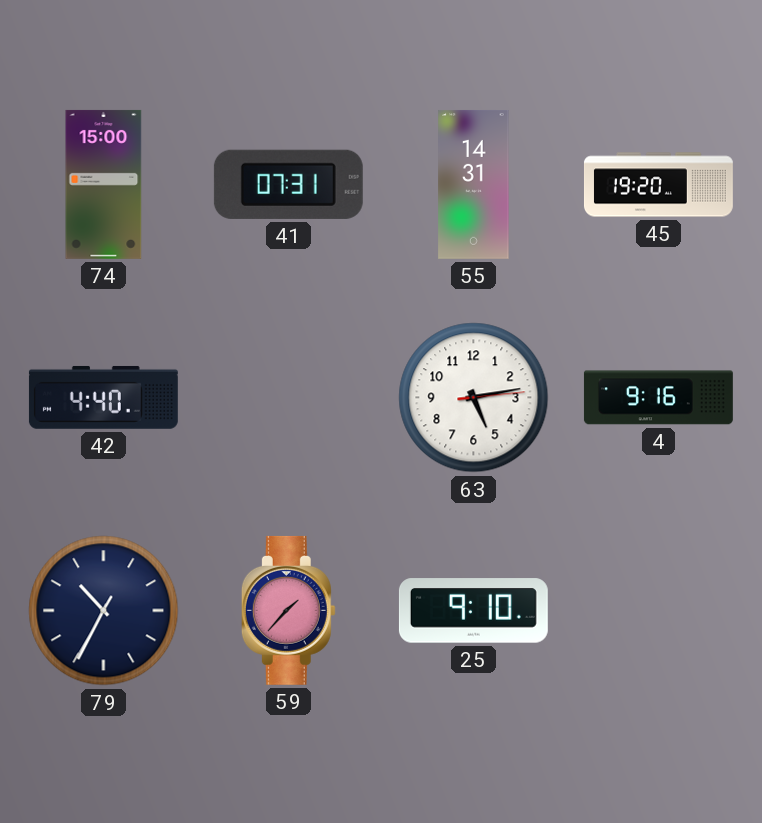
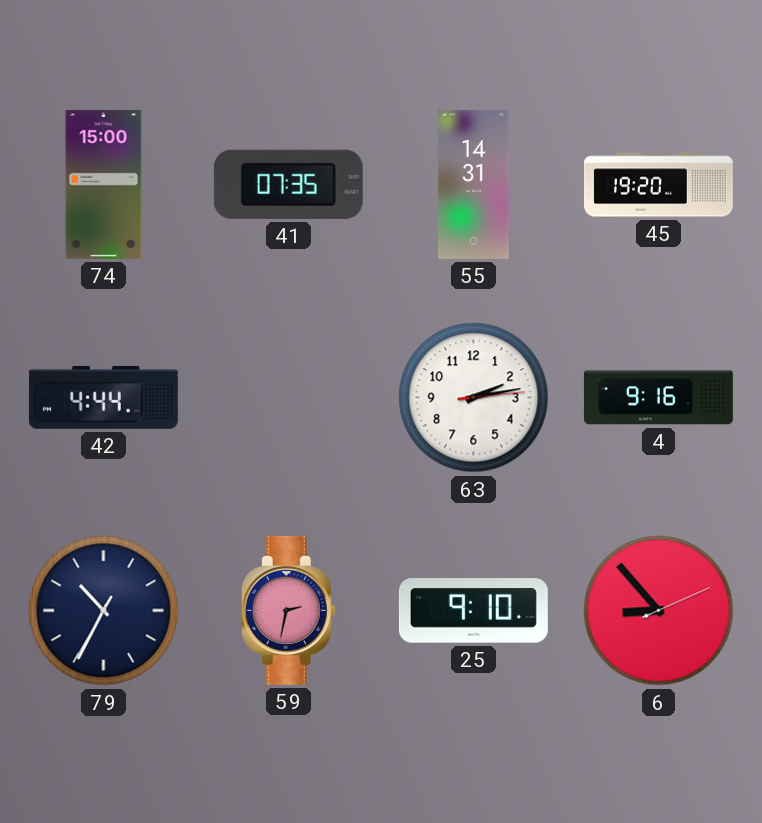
41: 07:31 -> 07:35 (288, 184)
42: 4:40 -> 4:44 (103, 397)
63: 5:13 -> 2:13 (474, 398)
59: 1:37 -> 2:32 (288, 610)
6: none -> 8:53 (659, 611)
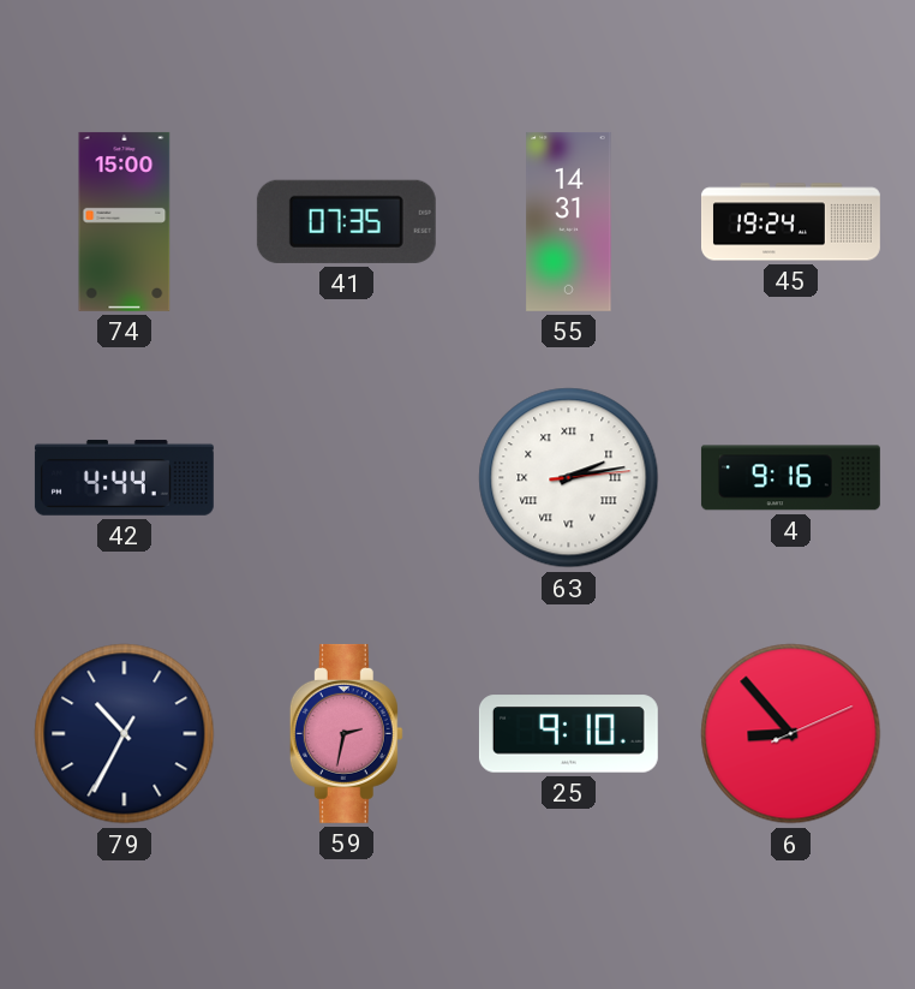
45: 19:20 -> 19:24 (790, 222)
63 numerals: Arabic -> Roman (569, 478)
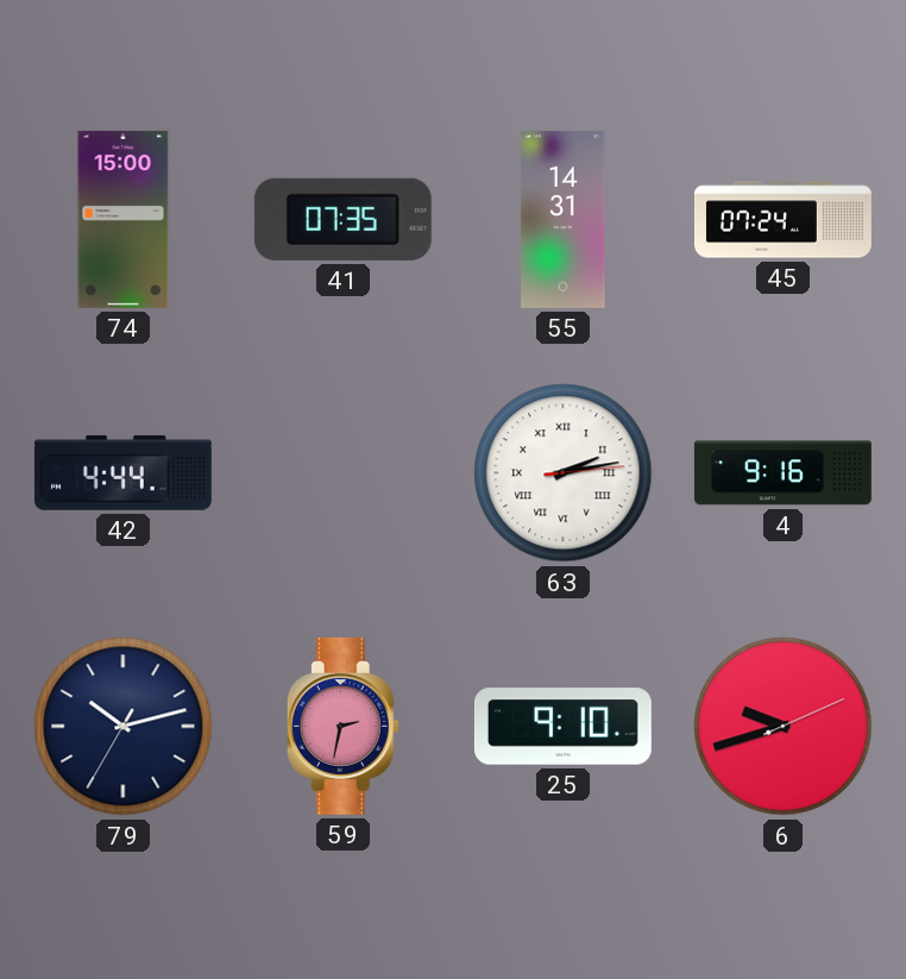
45: 19:24 -> 07:24 (782, 220)
79: 10:34 -> 10:12 (124, 727)
6: 8:53 -> 9:42 (784, 727)
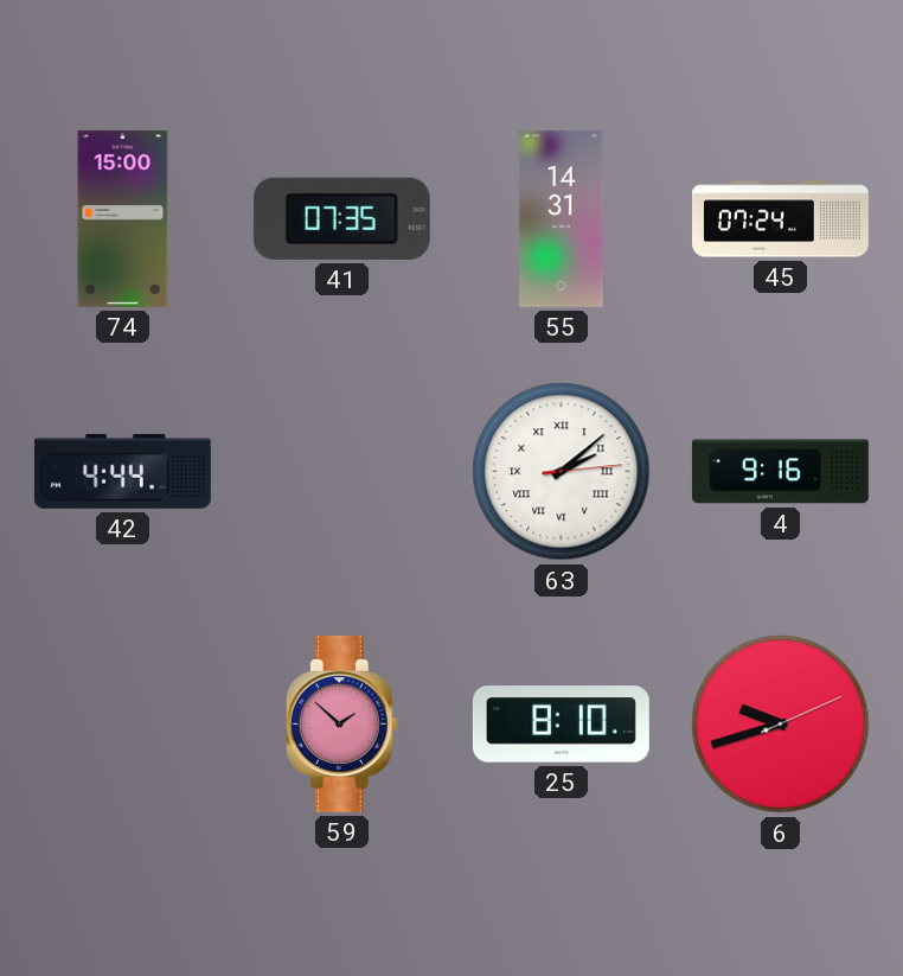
63: 2:13 -> 2:08 (562, 472)
79: 10:12 -> none (124, 727)
59: 2:32 -> 1:52 (341, 723)
25: 9:10 -> 8:10 (561, 725)
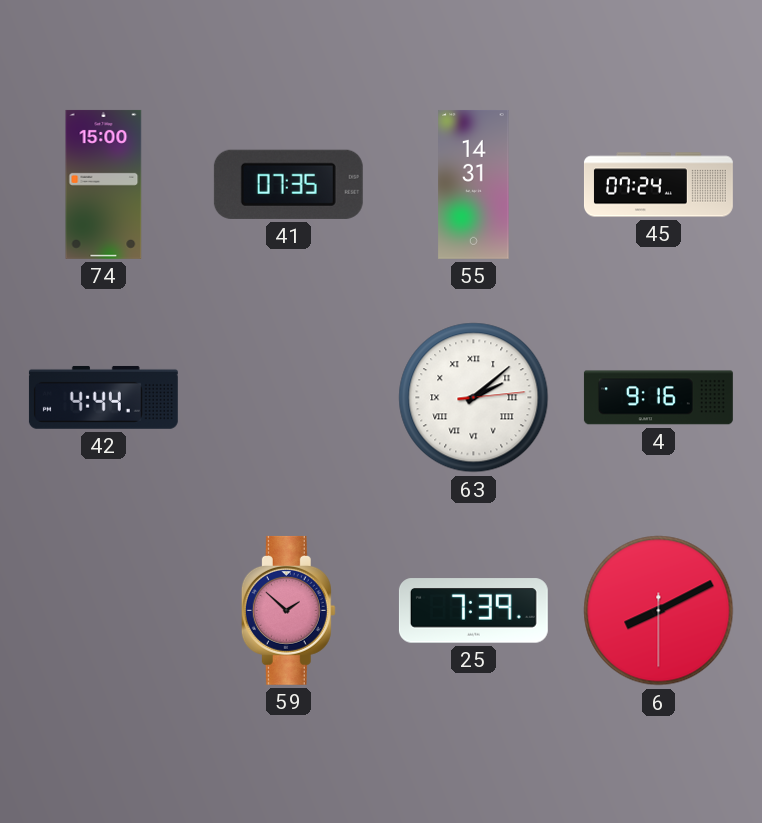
25: 8:10 -> 7:39 (473, 611)
6: 9:42 -> 8:10 (659, 611)
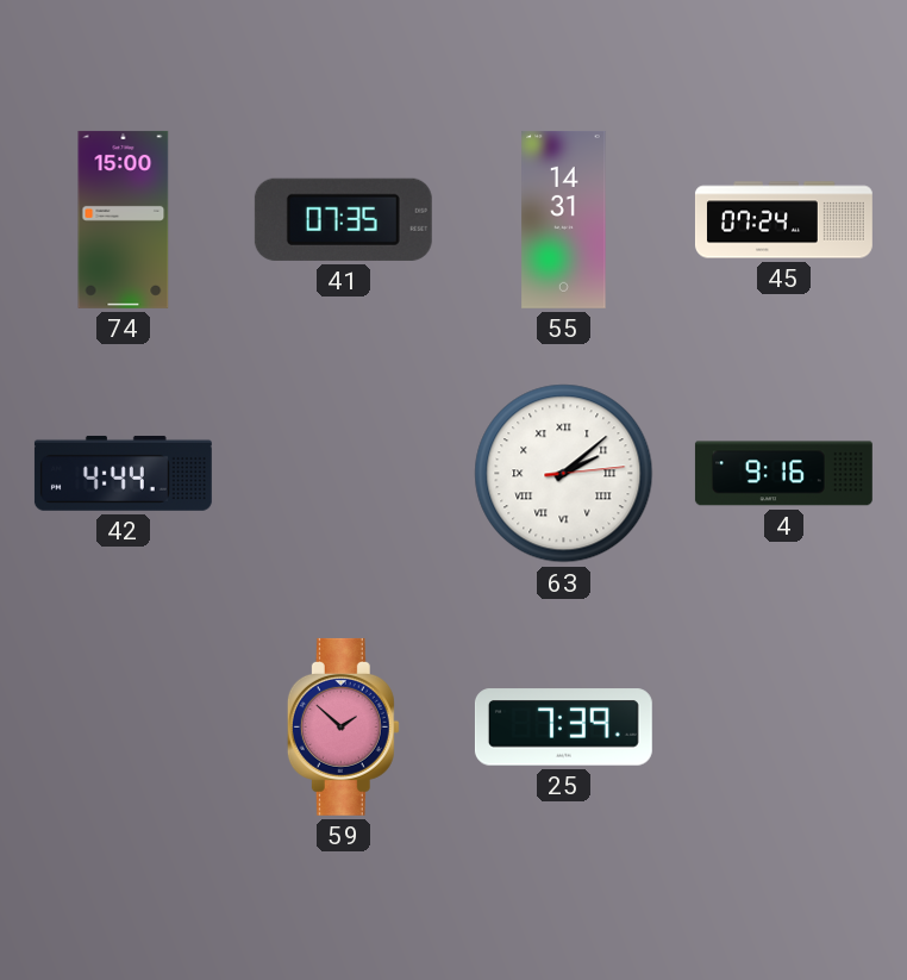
6: 8:10 -> none (659, 611)
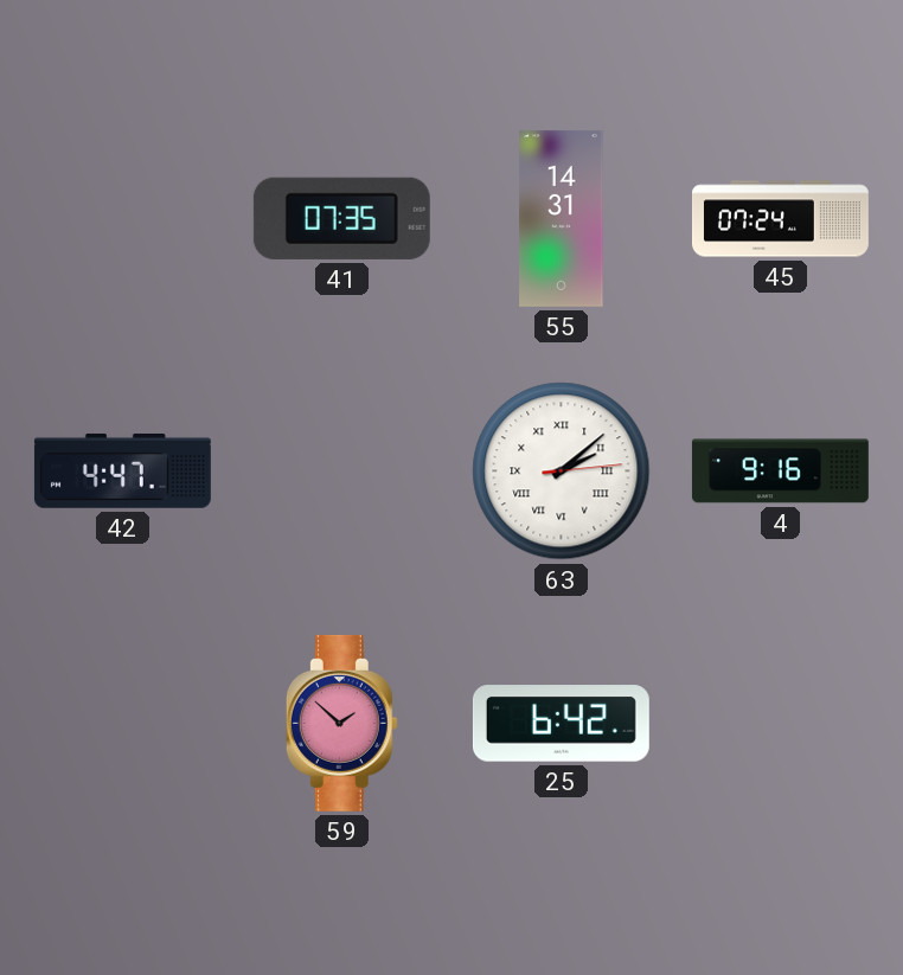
74: 15:00 -> none (124, 219)
42: 4:44 -> 4:47 (122, 470)
25: 7:39 -> 6:42 (561, 724)
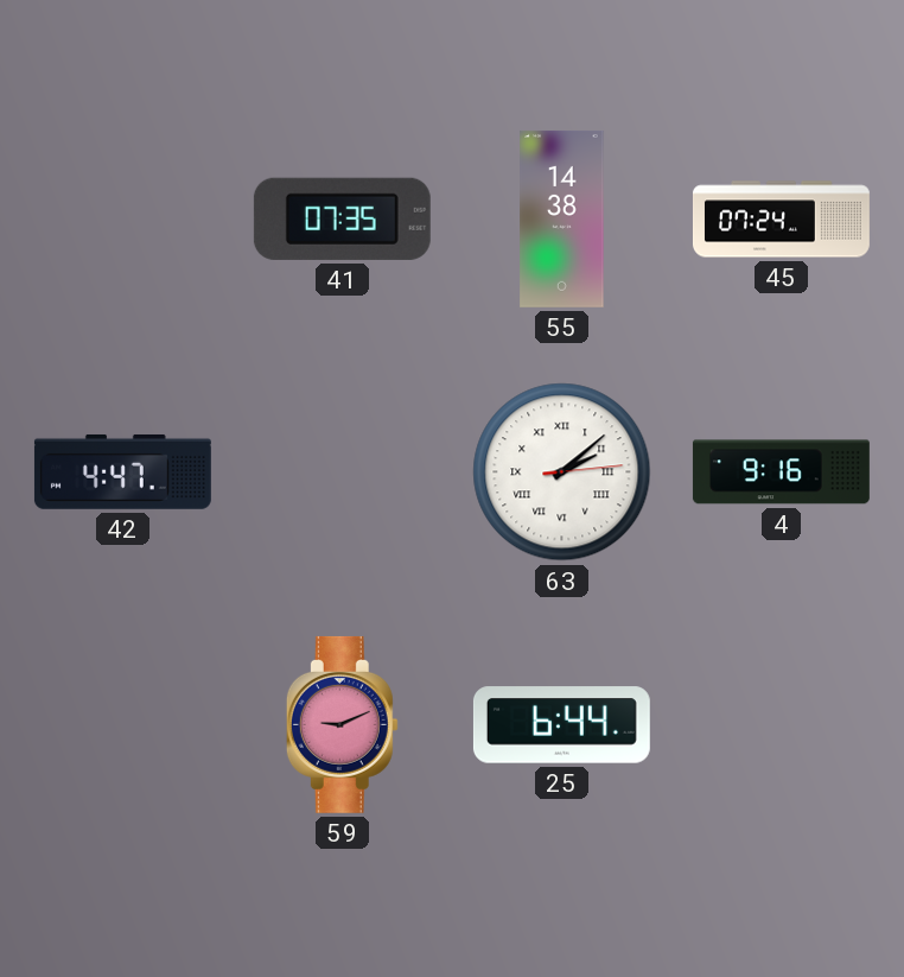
55: 14:31 -> 14:38 (562, 218)
59: 1:52 -> 9:11 (342, 724)
25: 6:42 -> 6:44 (561, 725)
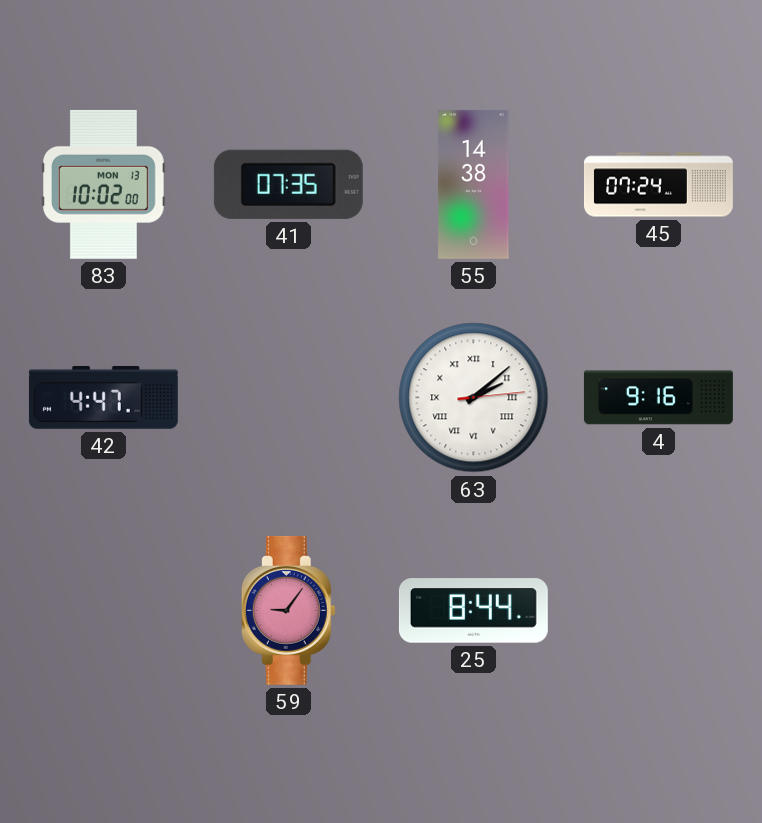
83: none -> 10:02 (104, 184)
59: 9:11 -> 9:06 (288, 610)
25: 6:44 -> 8:44 (473, 611)
